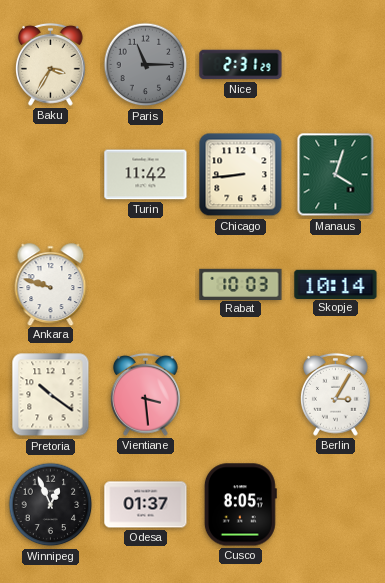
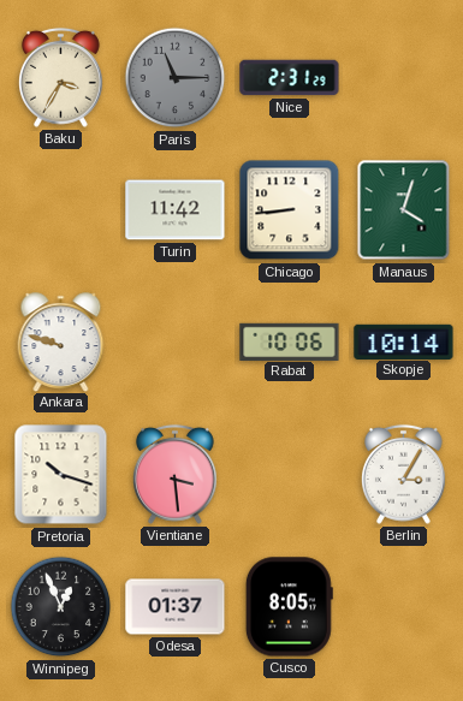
Rabat: 10:03 -> 10:06 (290, 341)
Pretoria: 10:21 -> 10:18 (61, 475)
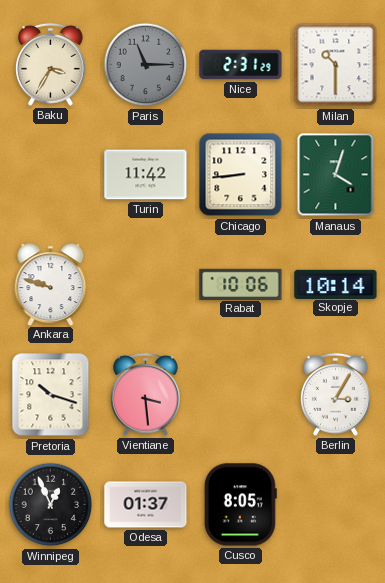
Milan: none -> 10:30 (336, 65)
